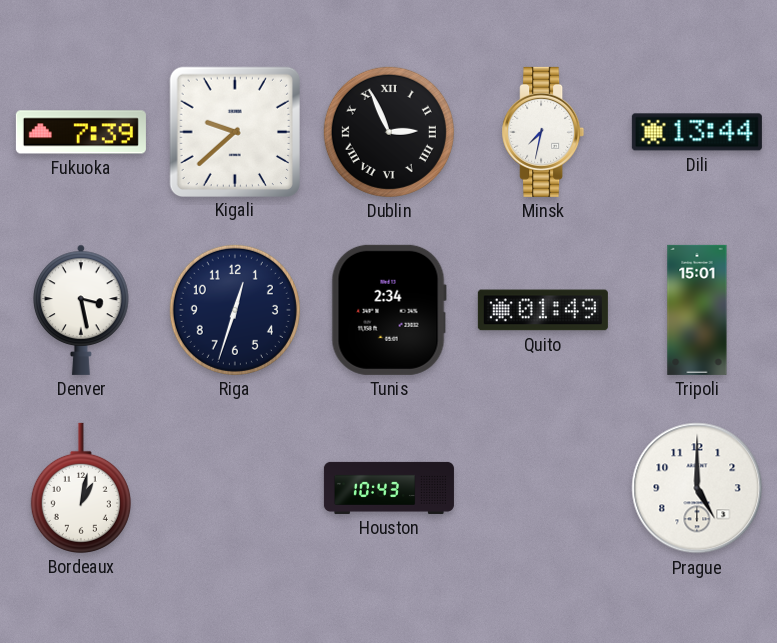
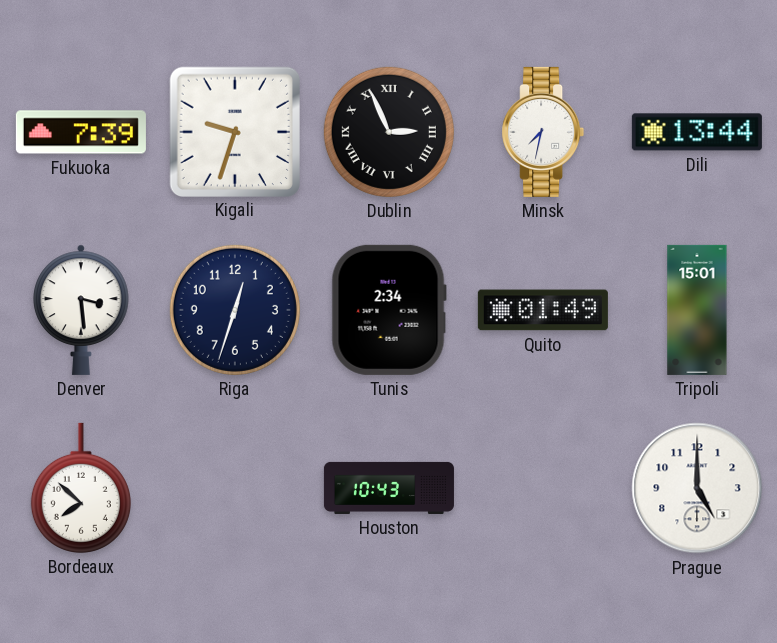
Kigali: 9:38 -> 9:33 (234, 131)
Denver: 3:28 -> 3:29 (81, 310)
Bordeaux: 1:02 -> 7:52 (81, 488)
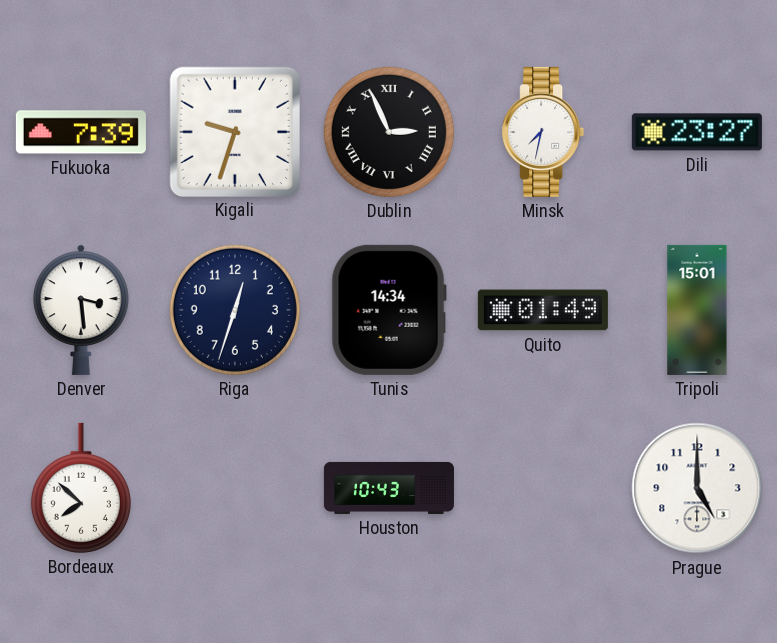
Dili: 13:44 -> 23:27 (697, 132)
Tunis: 2:34 -> 14:34 (389, 310)
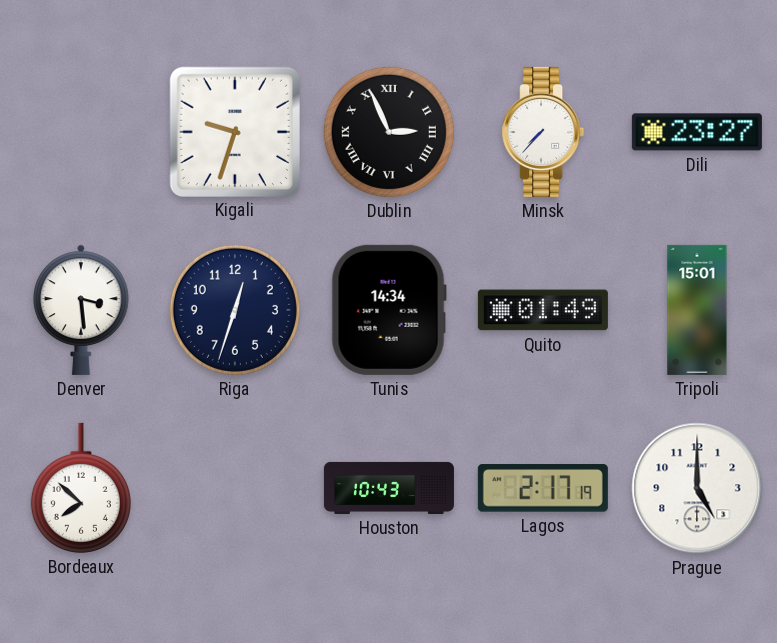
Fukuoka: 7:39 -> none (81, 132)
Minsk: 7:32 -> 7:37 (543, 132)
Lagos: none -> 2:17 (543, 488)
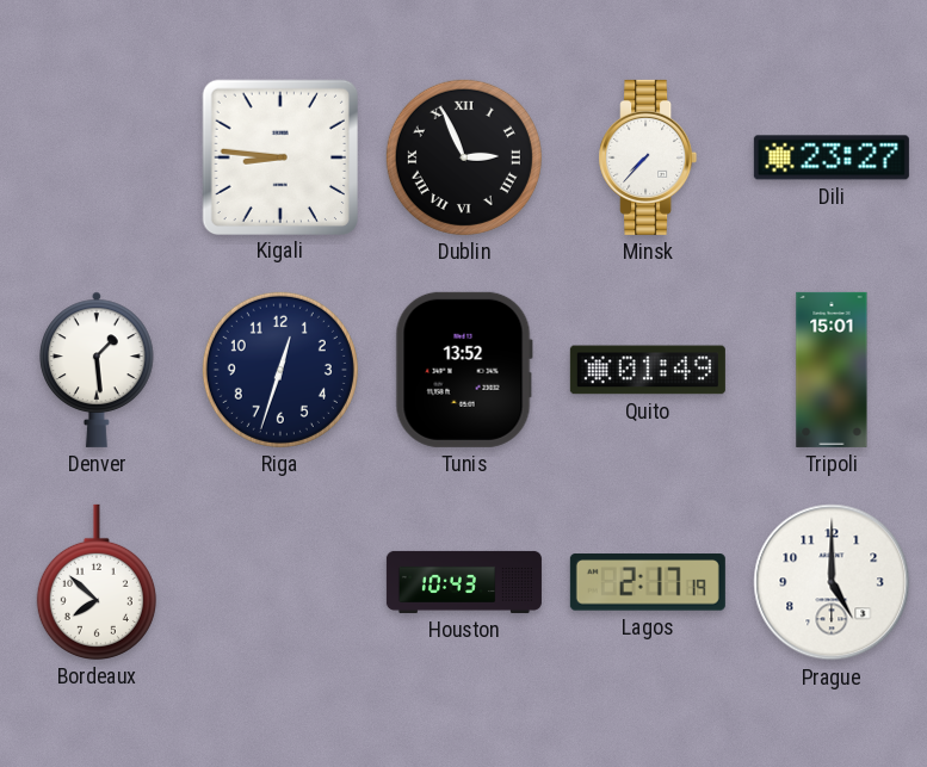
Kigali: 9:33 -> 8:46 (279, 156)
Denver: 3:29 -> 1:29 (97, 370)
Tunis: 14:34 -> 13:52 (464, 370)
